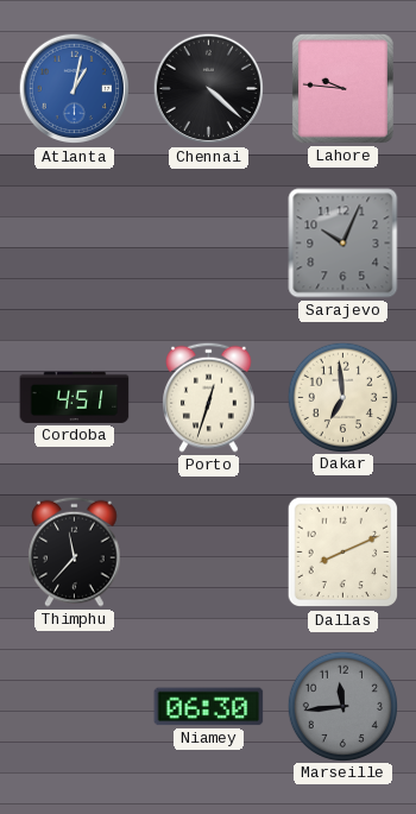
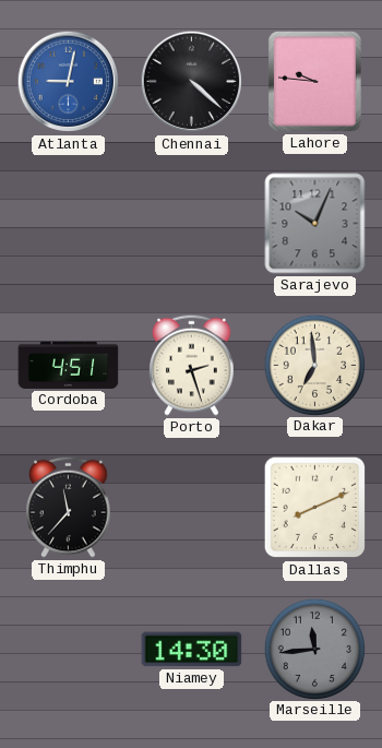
Atlanta: 1:02 -> 9:02 (69, 82)
Porto: 12:33 -> 2:27 (192, 365)
Niamey: 06:30 -> 14:30 (192, 650)
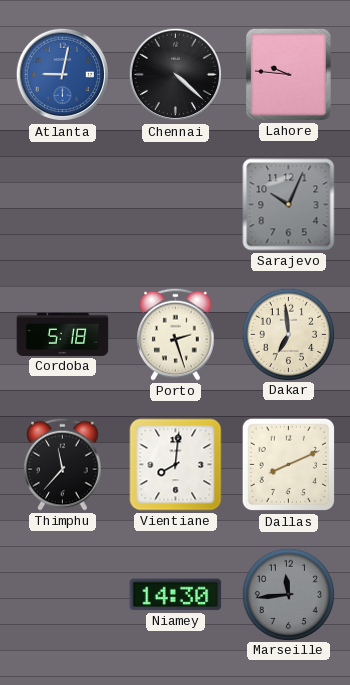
Cordoba: 4:51 -> 5:18 (63, 334)
Vientiane: none -> 8:01 (176, 465)
